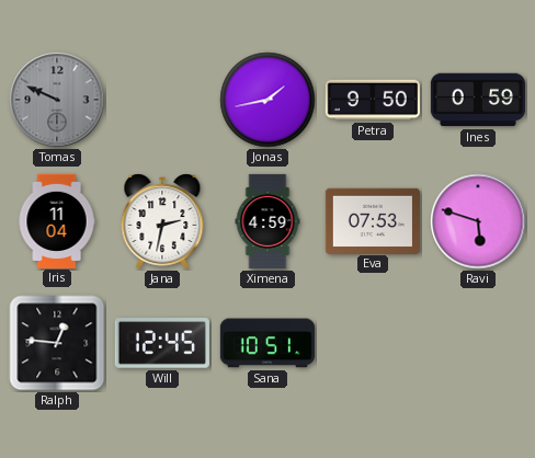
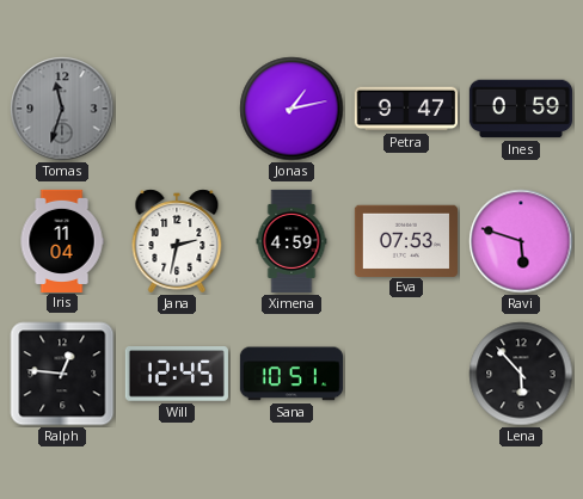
Tomas: 9:49 -> 11:33 (62, 109)
Jonas: 1:43 -> 1:13 (291, 109)
Petra: 9:50 -> 9:47 (406, 109)
Lena: none -> 5:53 (521, 374)
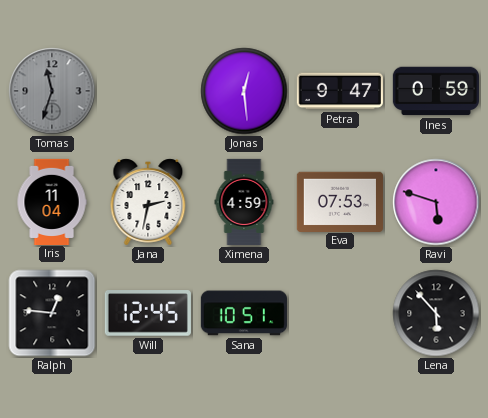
Jonas: 1:13 -> 12:29 (244, 91)
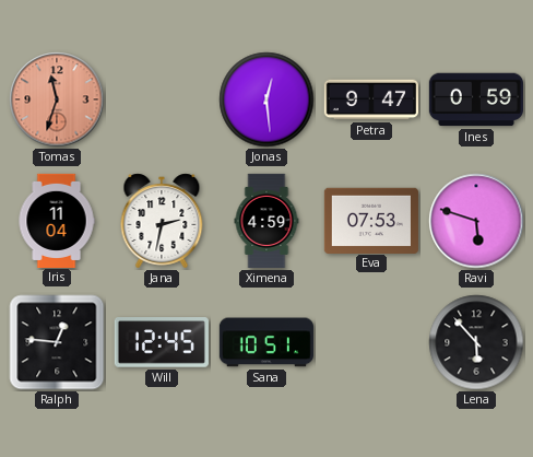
Tomas dial: grey -> salmon (57, 99)
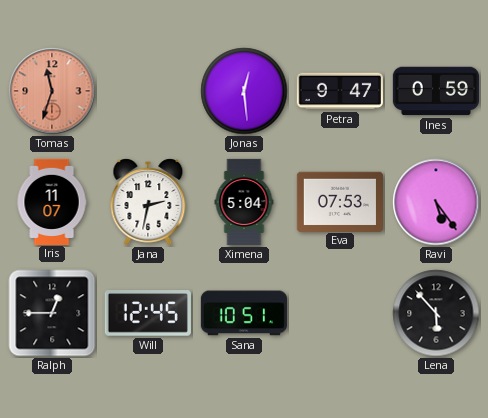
Iris: 11:04 -> 11:07 (52, 201)
Ximena: 4:59 -> 5:04 (244, 202)
Ravi: 5:48 -> 5:24 (436, 202)
Ralph: 12:46 -> 12:45 (52, 313)
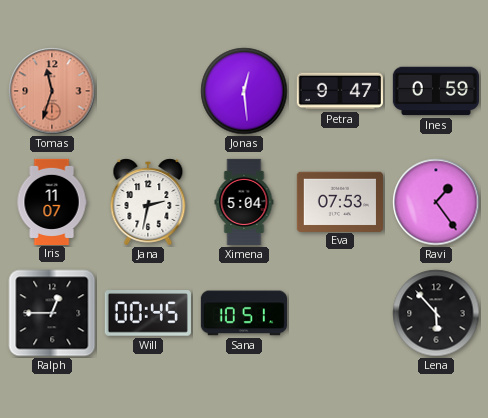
Ravi: 5:24 -> 1:24 (436, 202)
Will: 12:45 -> 00:45 (148, 313)
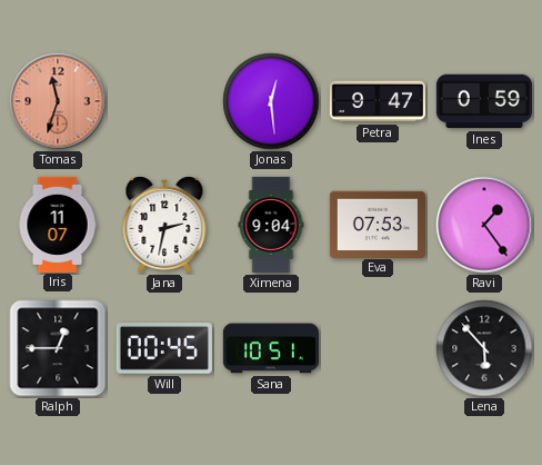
Ximena: 5:04 -> 9:04 (271, 225)
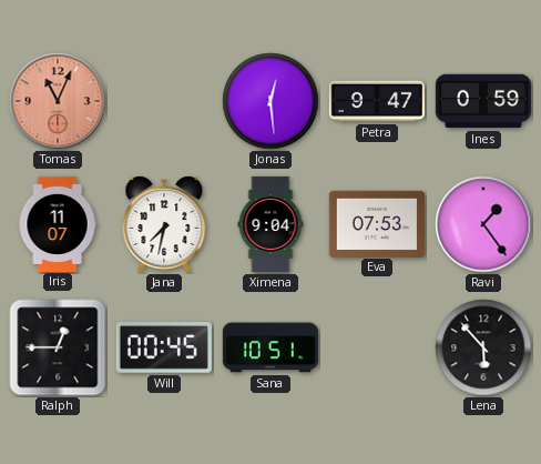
Tomas: 11:33 -> 11:04 (58, 101)
Jana: 2:32 -> 7:32 (164, 224)
